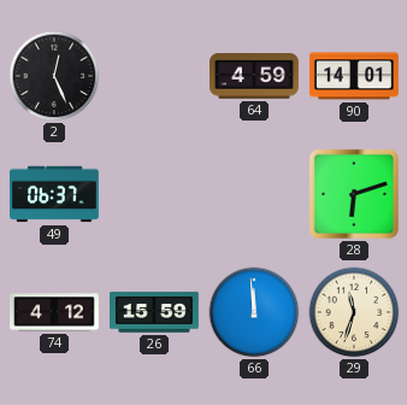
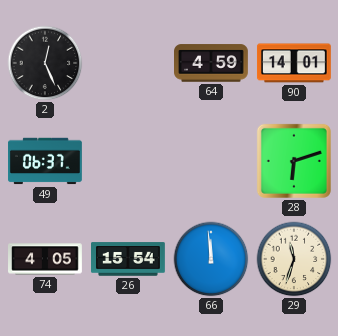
74: 4:12 -> 4:05 (46, 259)
26: 15:59 -> 15:54 (129, 259)
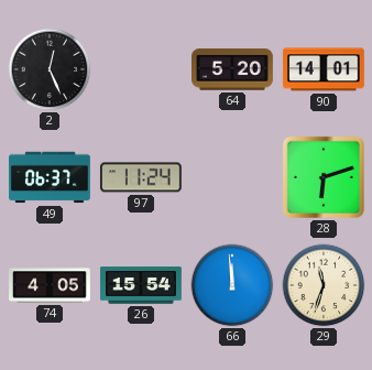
64: 4:59 -> 5:20 (233, 69)
97: none -> 11:24 (141, 177)
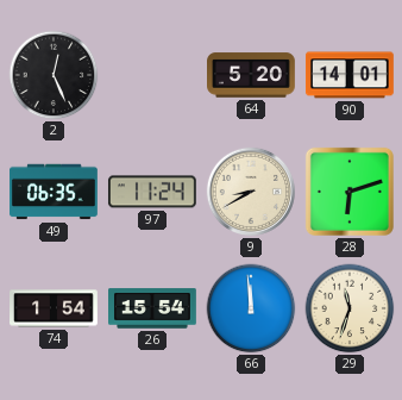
49: 06:37 -> 06:35 (55, 192)
9: none -> 8:40 (251, 192)
74: 4:05 -> 1:54 (55, 308)
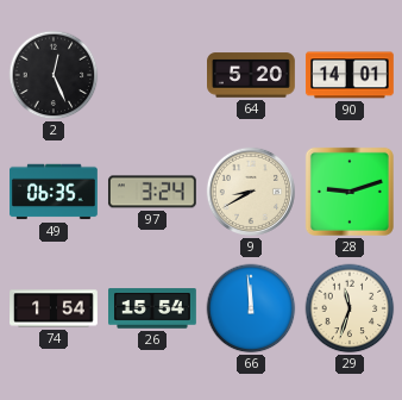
97: 11:24 -> 3:24 (152, 192)
28: 6:12 -> 9:12 (350, 192)
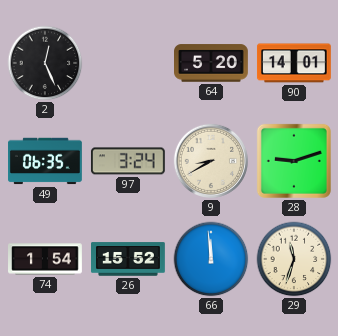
26: 15:54 -> 15:52 (129, 259)
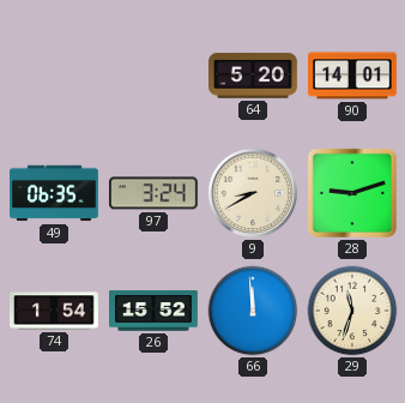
2: 12:26 -> none (45, 63)
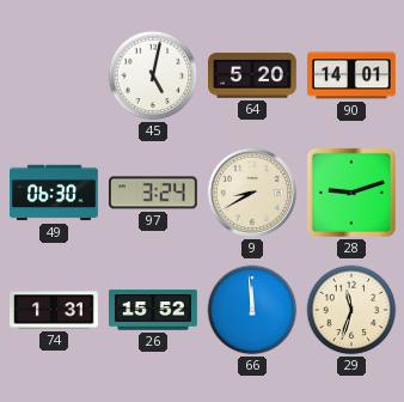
45: none -> 5:02 (153, 75)
49: 06:35 -> 06:30 (55, 193)
74: 1:54 -> 1:31 (55, 310)
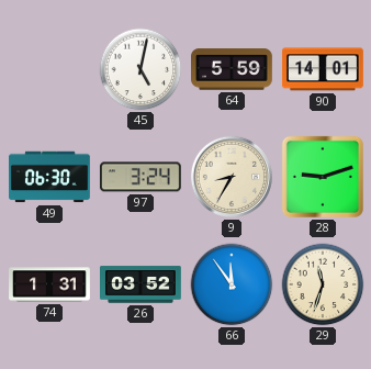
64: 5:20 -> 5:59 (233, 69)
9: 8:40 -> 8:35 (232, 177)
26: 15:52 -> 03:52 (142, 284)
66: 11:59 -> 11:54 (232, 284)
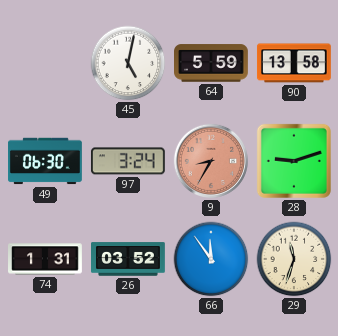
90: 14:01 -> 13:58 (294, 63)
9 dial: cream -> salmon (211, 161)
